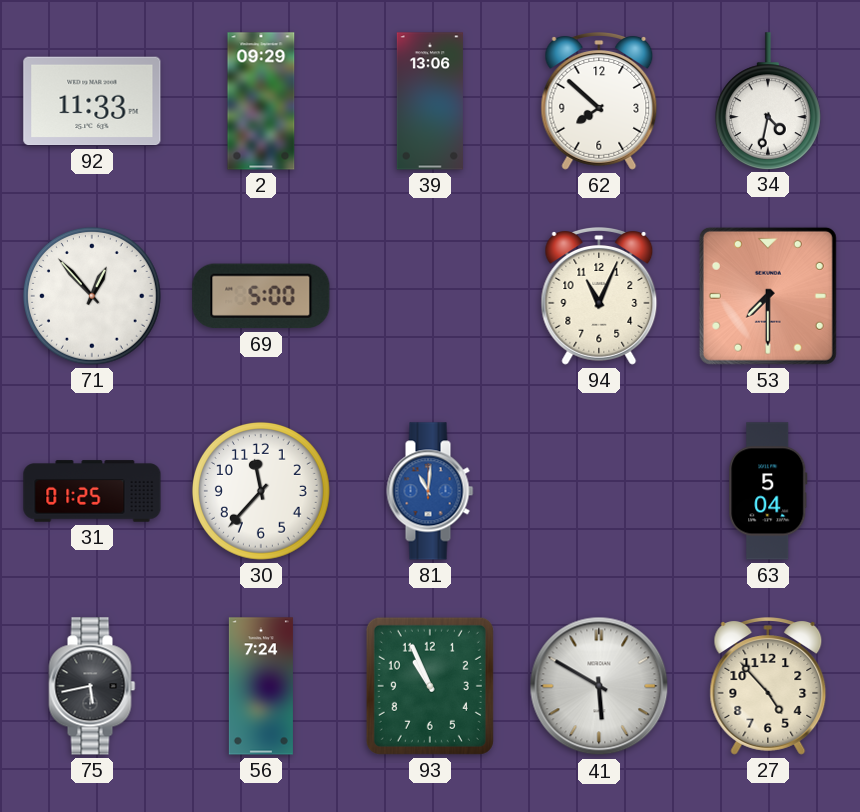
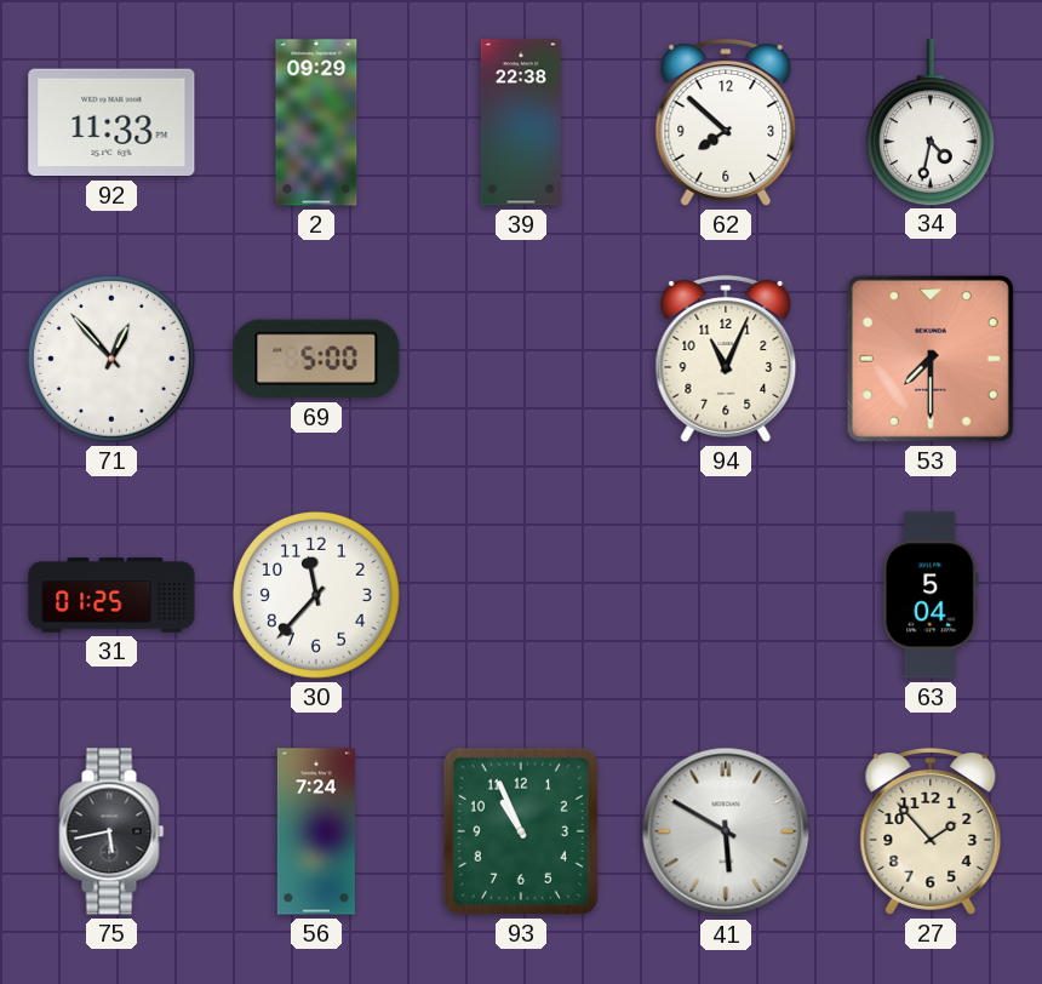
39: 13:06 -> 22:38 (521, 122)
81: 11:01 -> none (430, 491)
27: 4:53 -> 1:53 (931, 833)
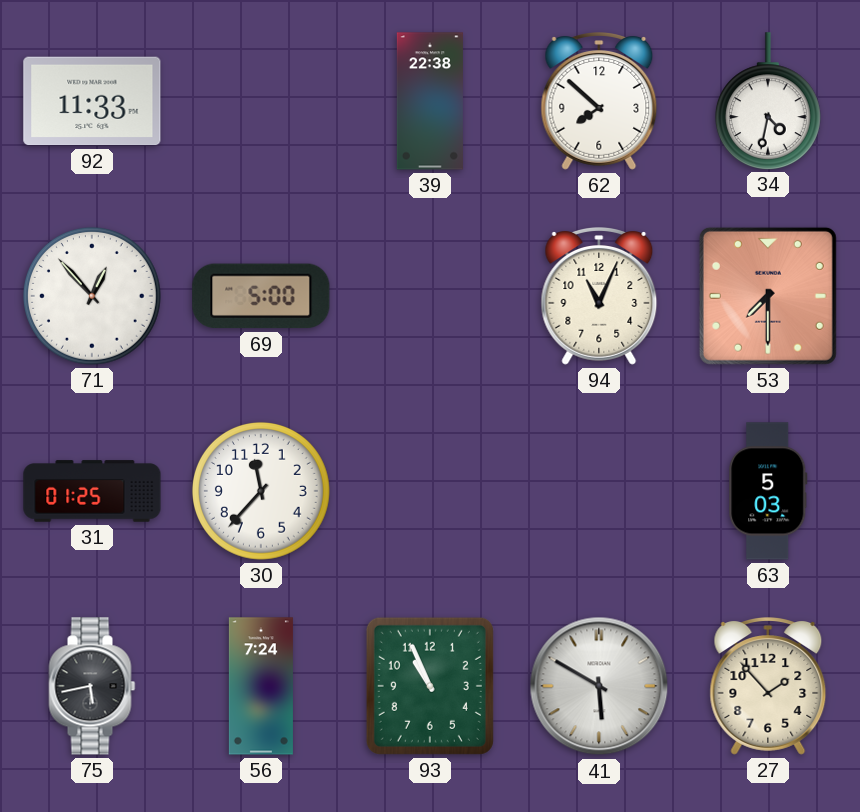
2: 09:29 -> none (316, 122)
63: 5:04 -> 5:03 (768, 491)
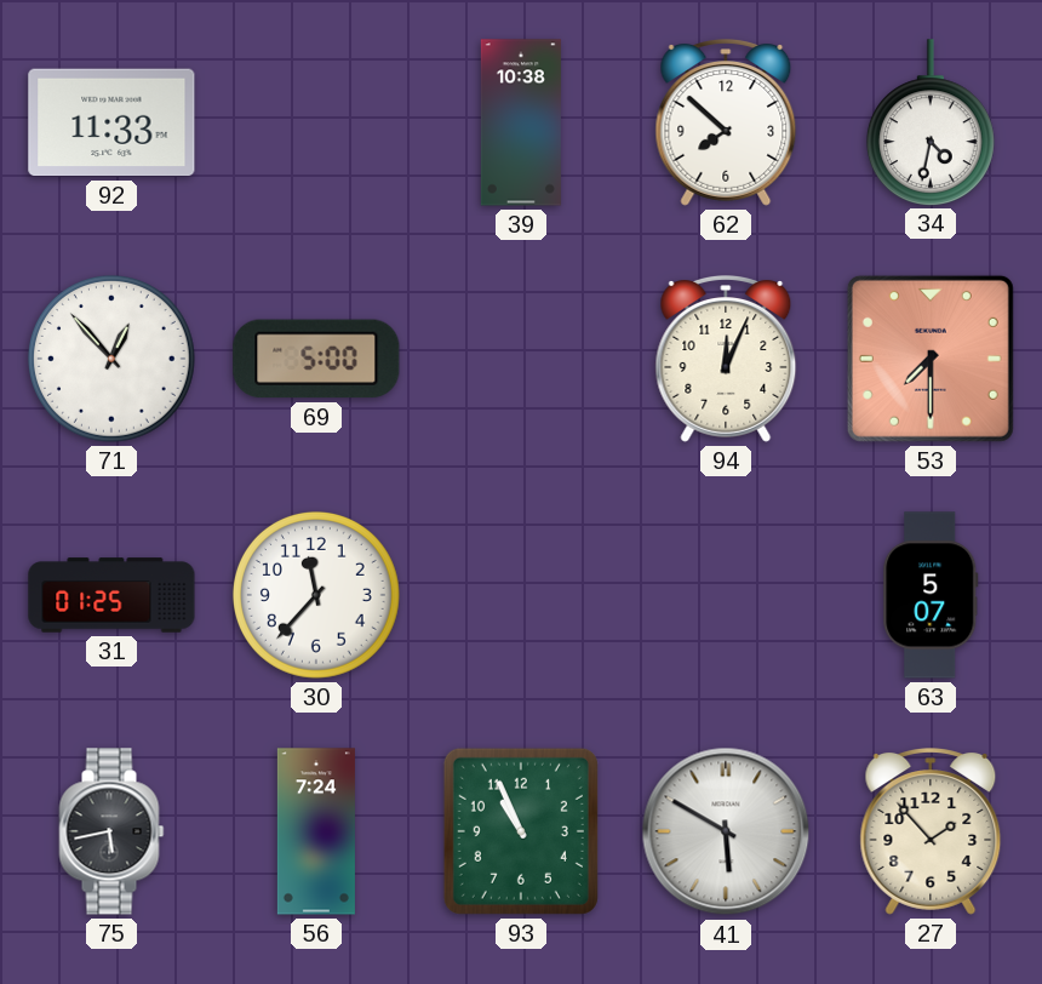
39: 22:38 -> 10:38 (521, 122)
94: 11:04 -> 12:04 (726, 360)
63: 5:03 -> 5:07 (931, 595)
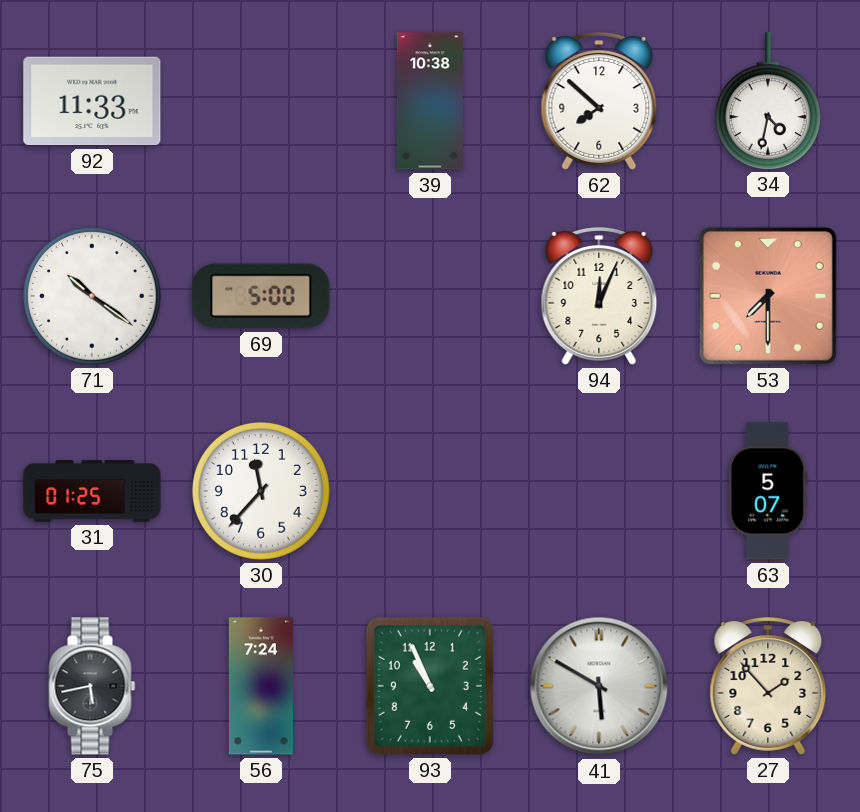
71: 12:53 -> 10:21 (92, 296)
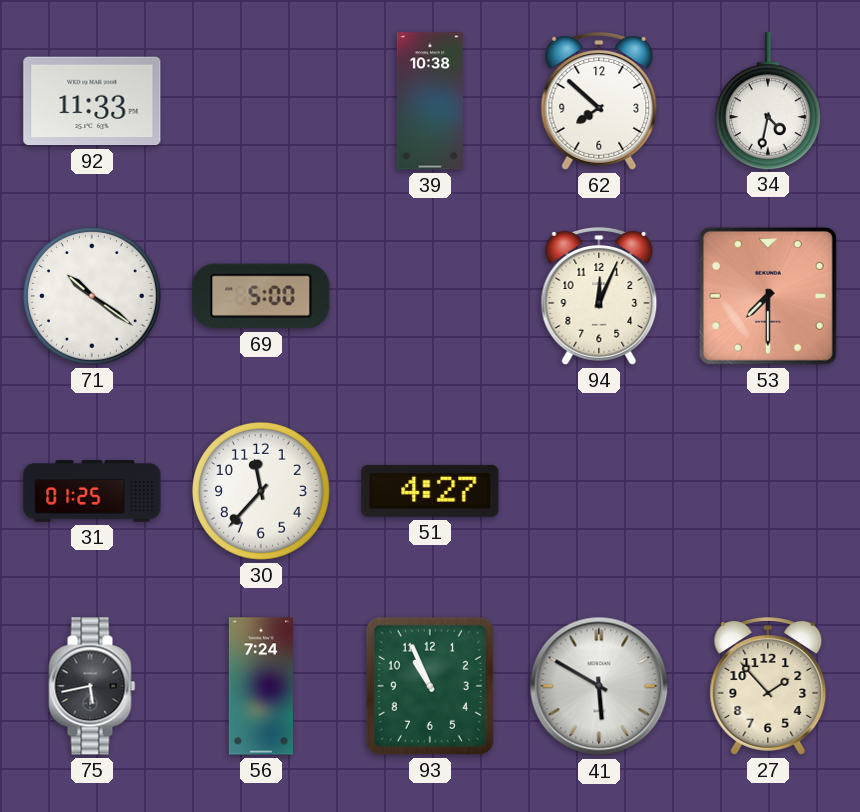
51: none -> 4:27 (430, 491)
63: 5:07 -> none (768, 491)
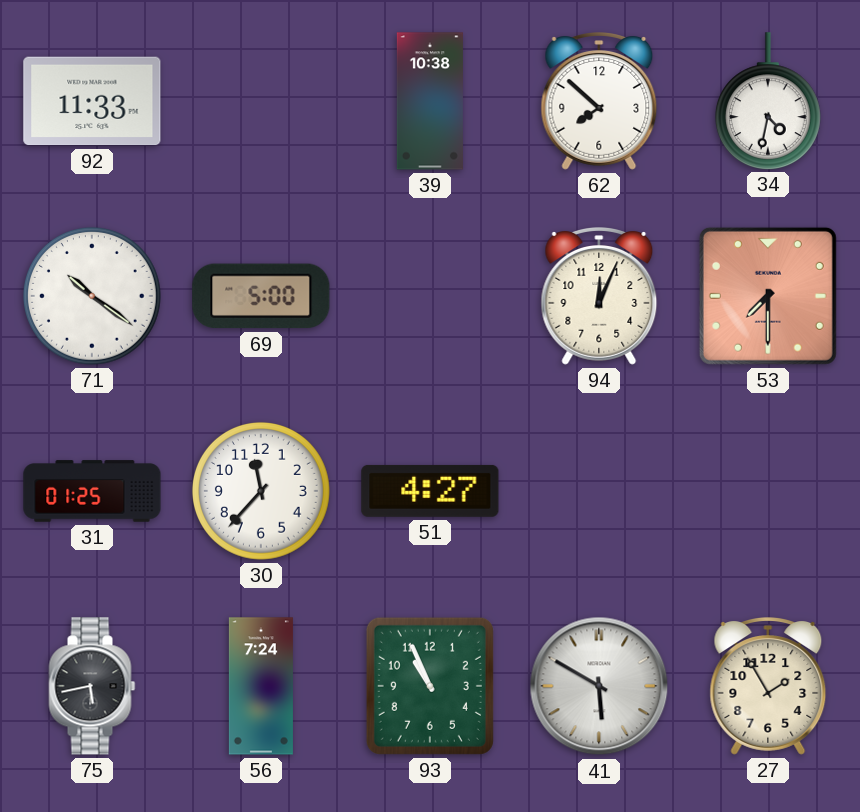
27: 1:53 -> 1:55 (768, 687)
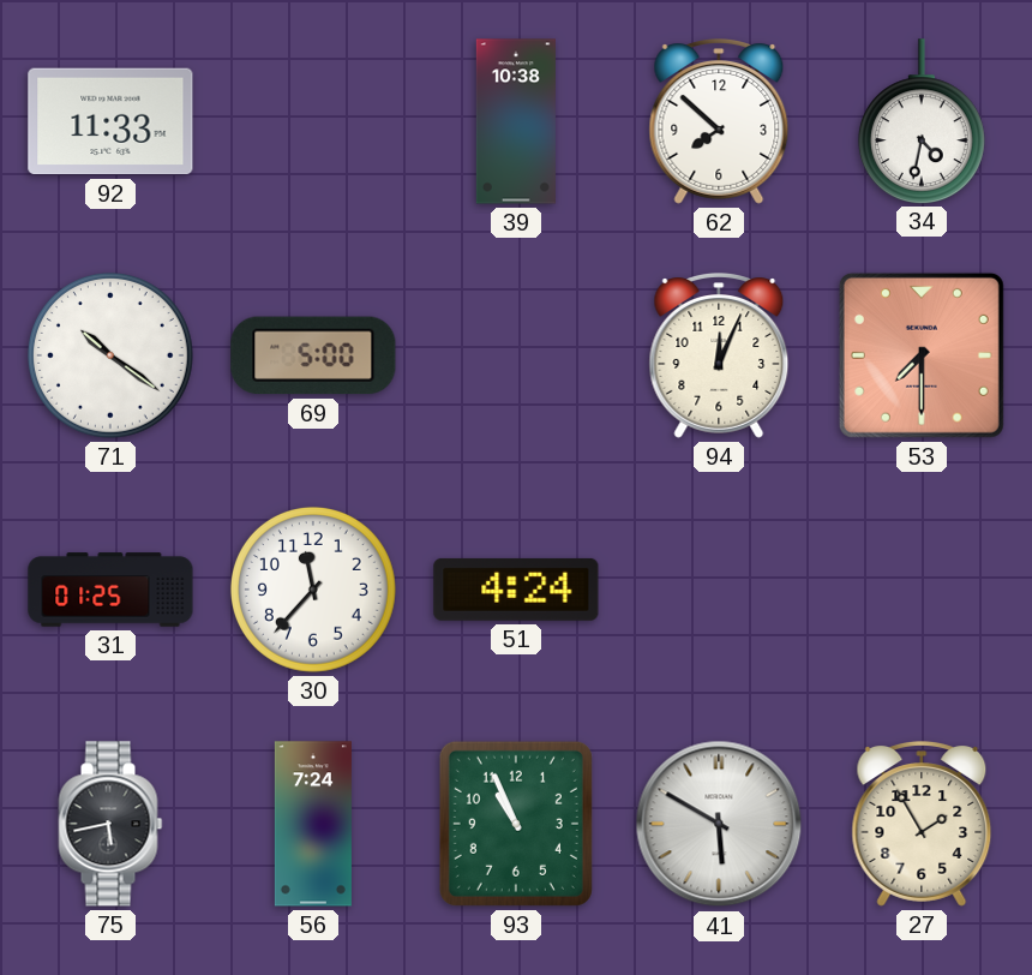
51: 4:27 -> 4:24 (516, 590)
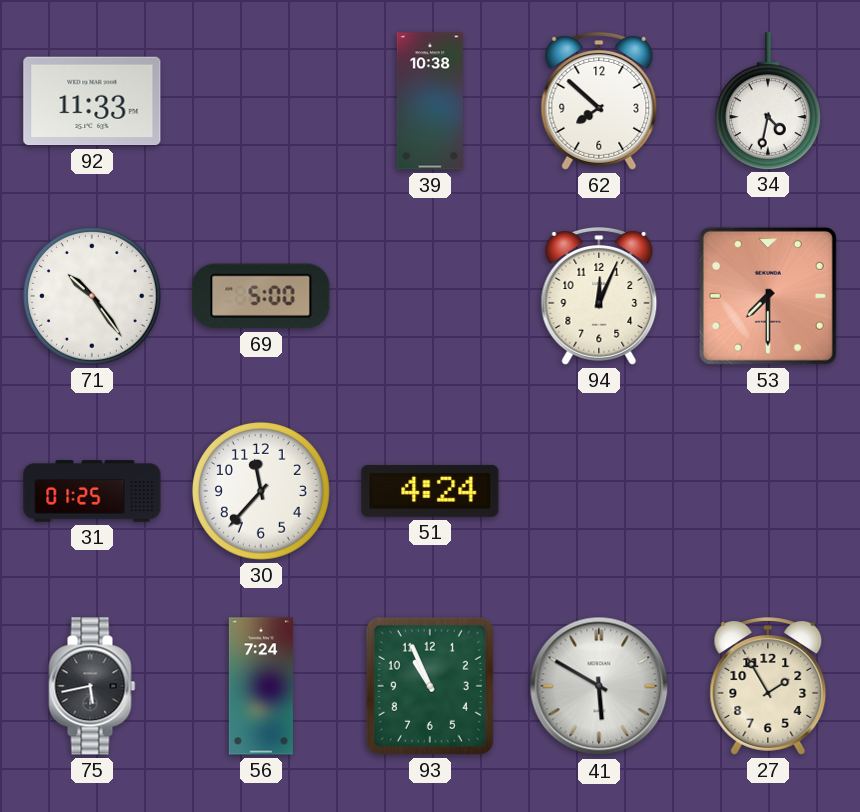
71: 10:21 -> 10:24 (92, 296)
